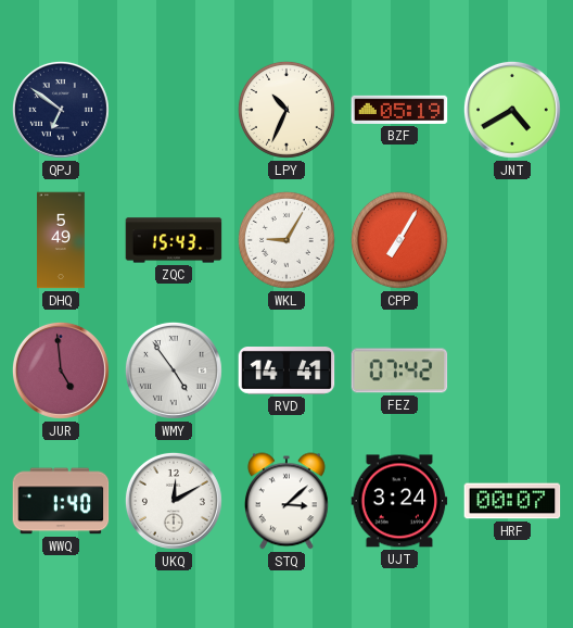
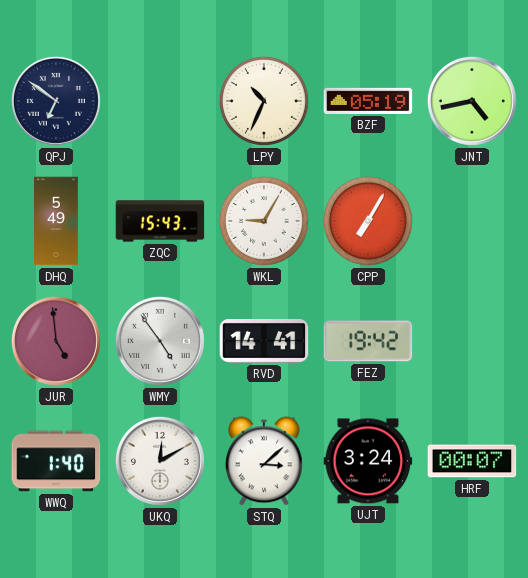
JNT: 4:40 -> 4:43 (472, 101)
FEZ: 07:42 -> 19:42 (368, 341)
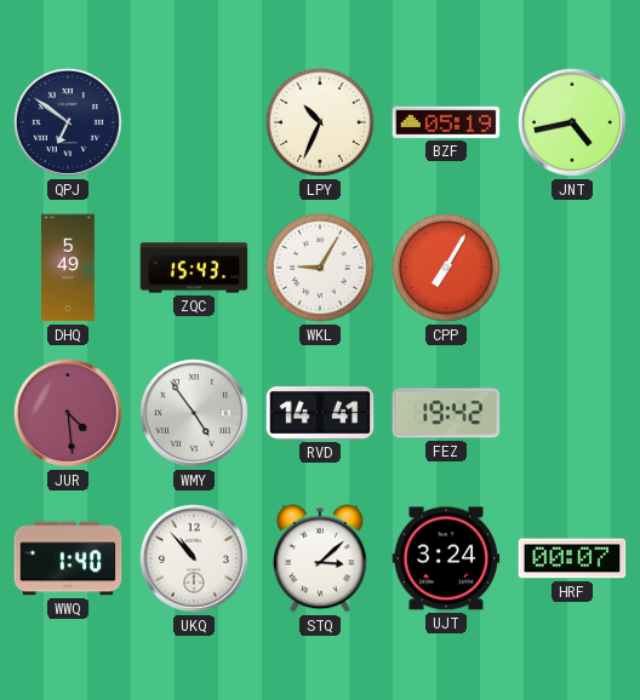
JUR: 4:59 -> 4:29 (68, 413)
UKQ: 12:10 -> 10:53 (194, 558)
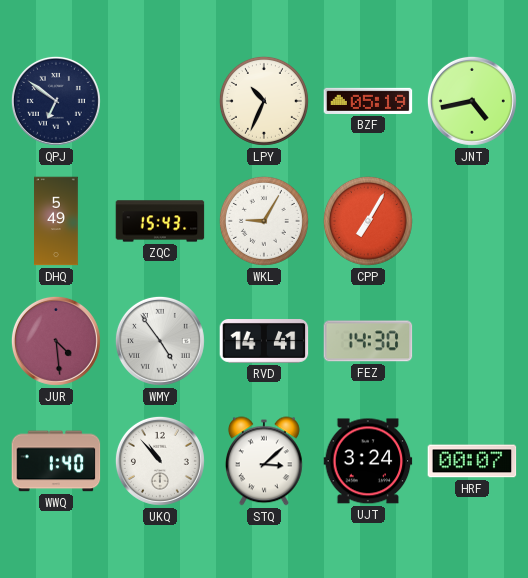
FEZ: 19:42 -> 14:30 (368, 341)
